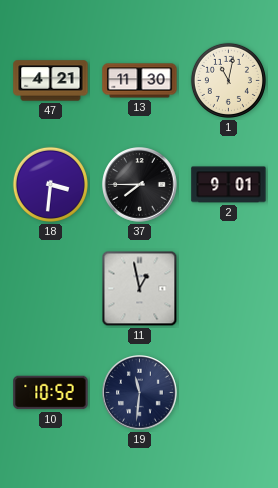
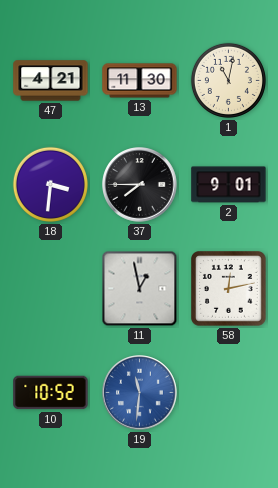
58: none -> 12:13 (229, 289)
19 dial: navy -> blue (140, 393)
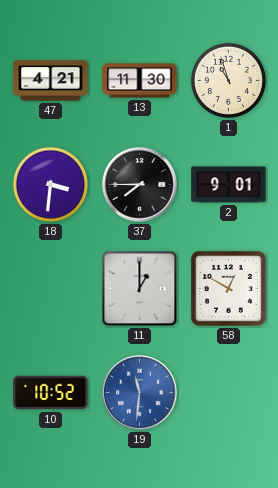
1: 11:02 -> 10:57 (228, 80)
11: 12:58 -> 1:00 (140, 289)
58: 12:13 -> 12:50 (229, 289)
